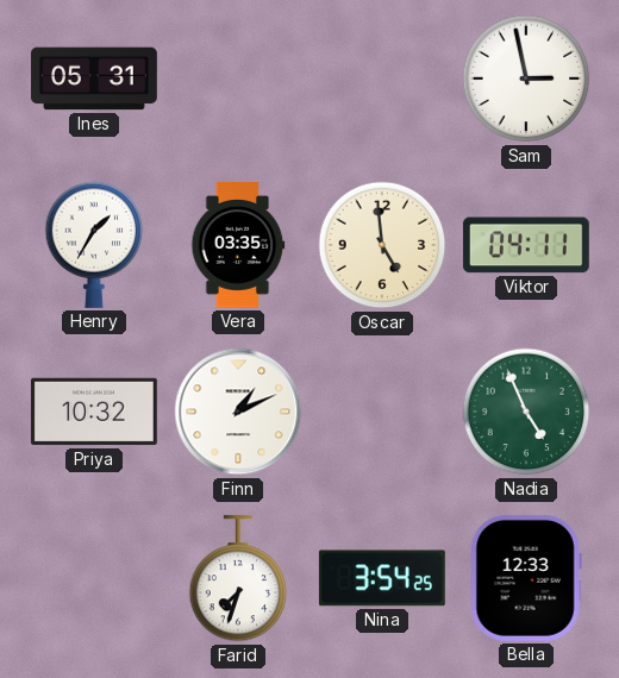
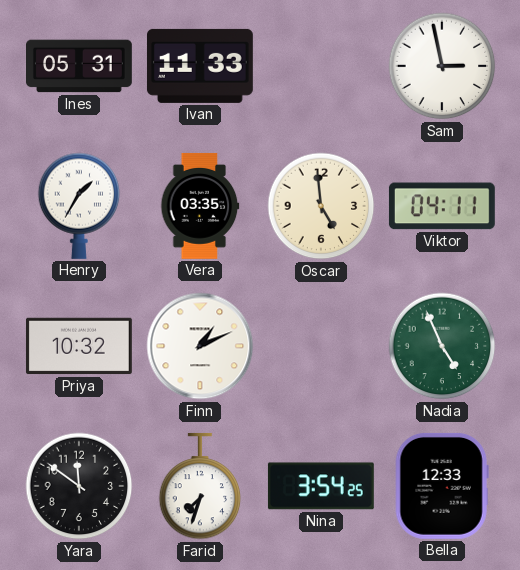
Ivan: none -> 11:33 (200, 66)
Yara: none -> 11:51 (79, 486)
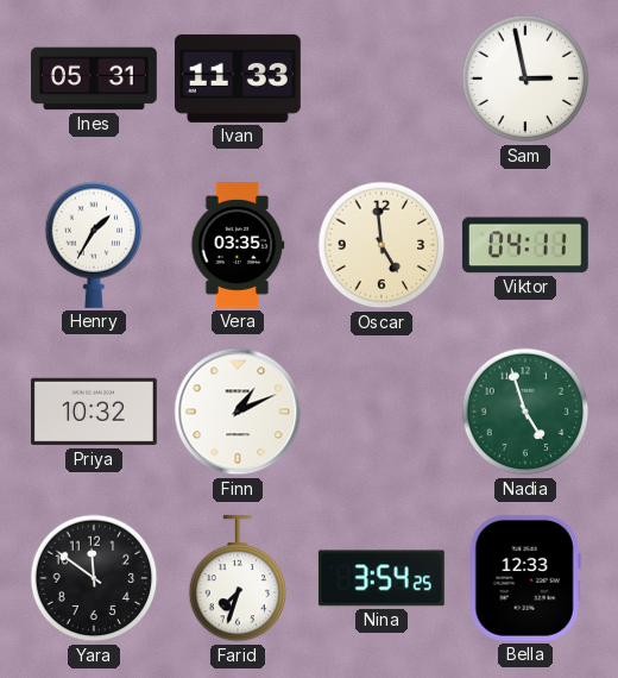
Nadia: 4:56 -> 4:57 (525, 412)
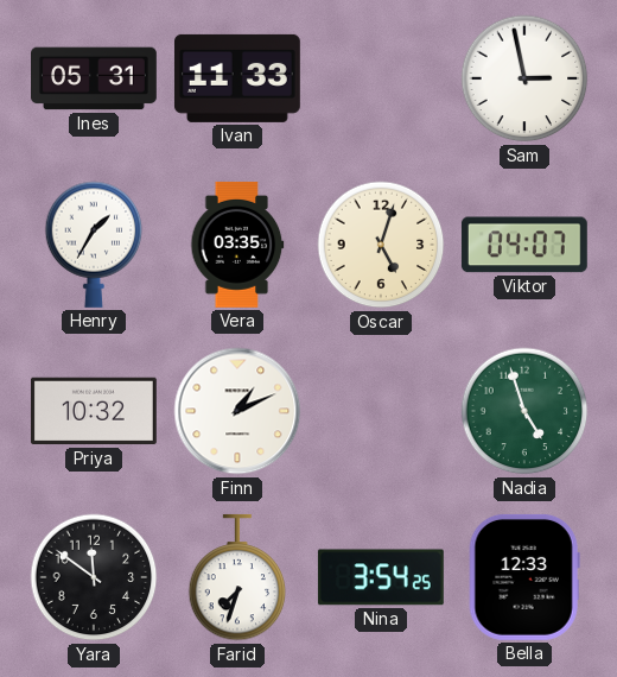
Oscar: 4:59 -> 5:03 (381, 245)
Viktor: 04:11 -> 04:07 (524, 245)
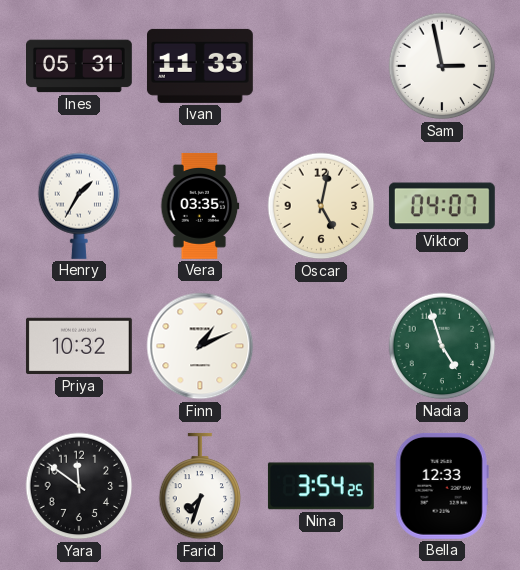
Oscar: 5:03 -> 5:02 (321, 206)
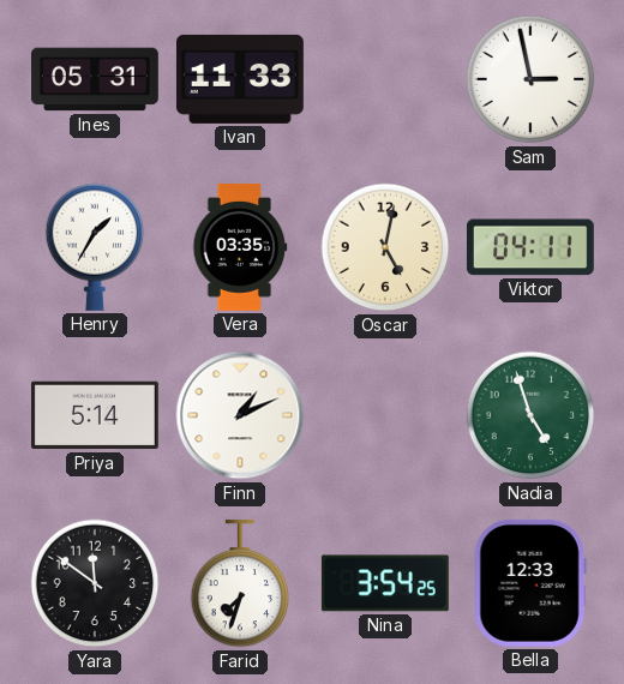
Viktor: 04:07 -> 04:11 (530, 247)
Priya: 10:32 -> 5:14 (95, 415)
